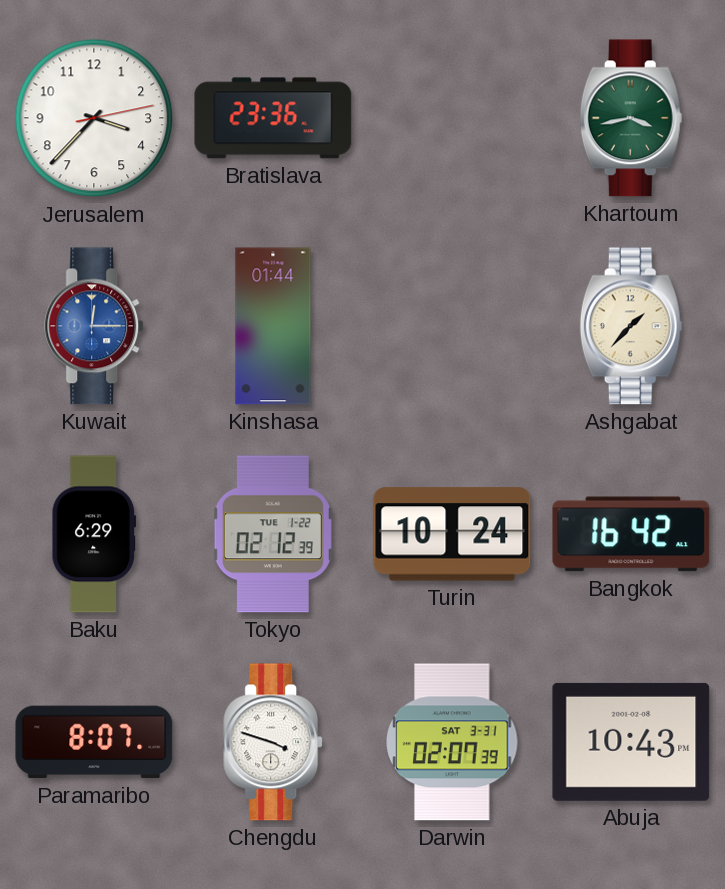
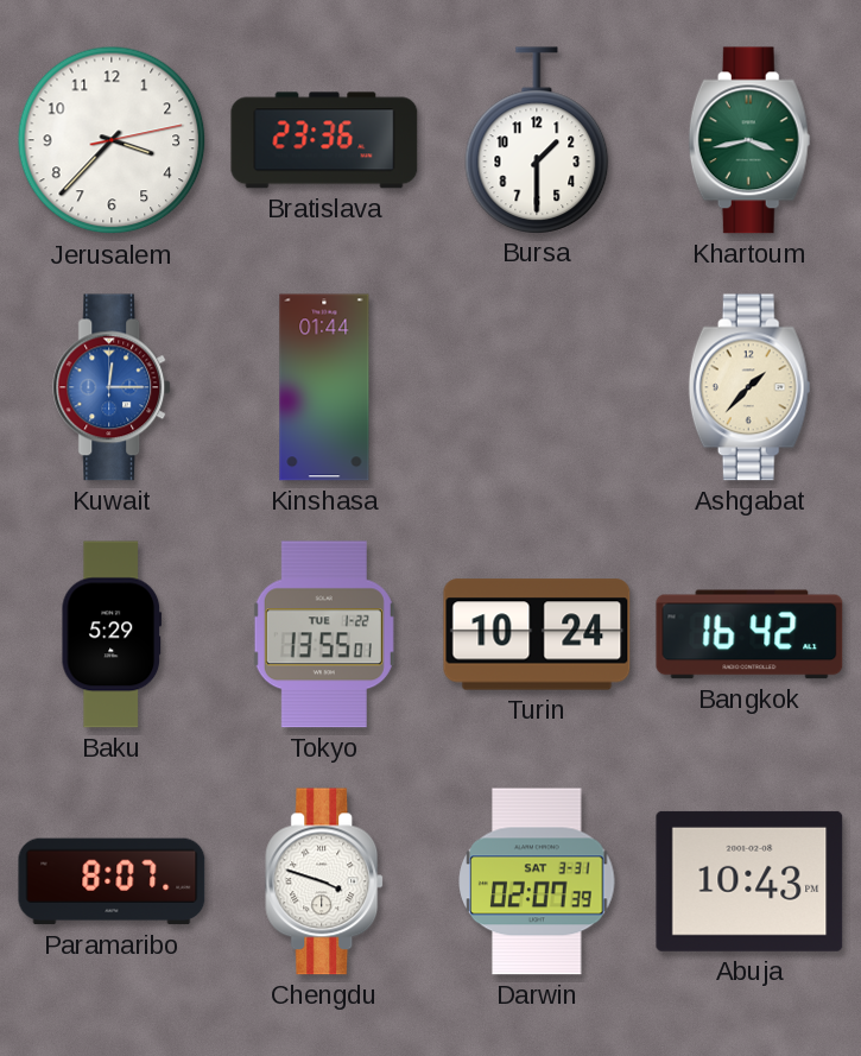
Bursa: none -> 1:30 (537, 140)
Baku: 6:29 -> 5:29 (112, 634)
Tokyo: 02:12 -> 13:55 (324, 634)
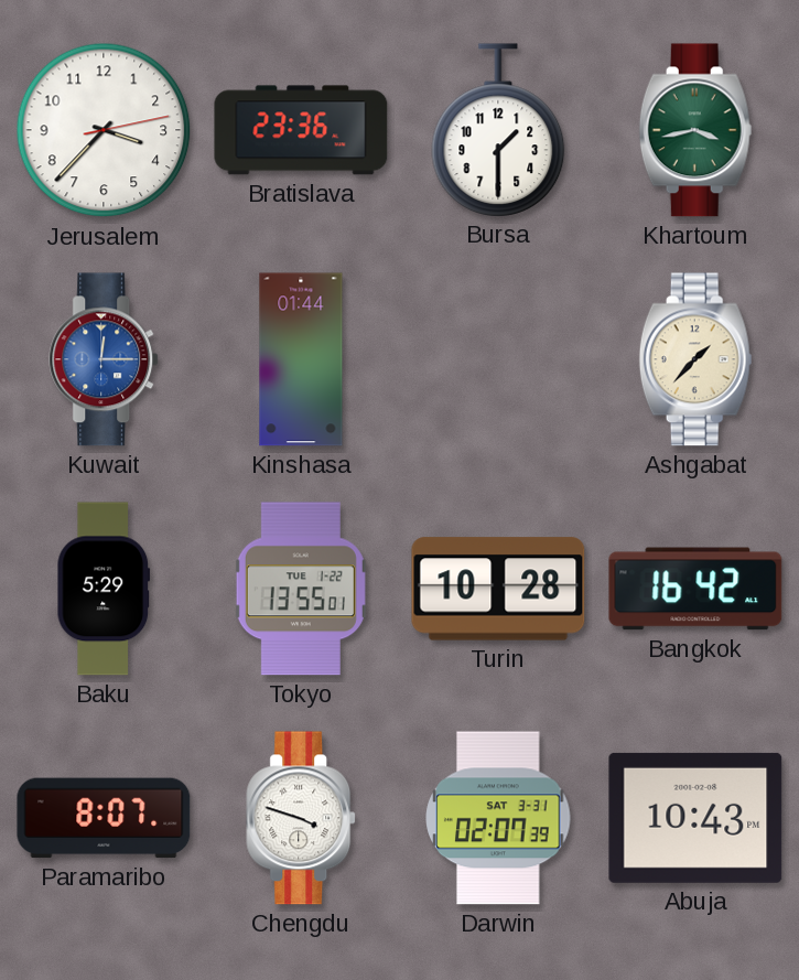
Turin: 10:24 -> 10:28 (498, 589)
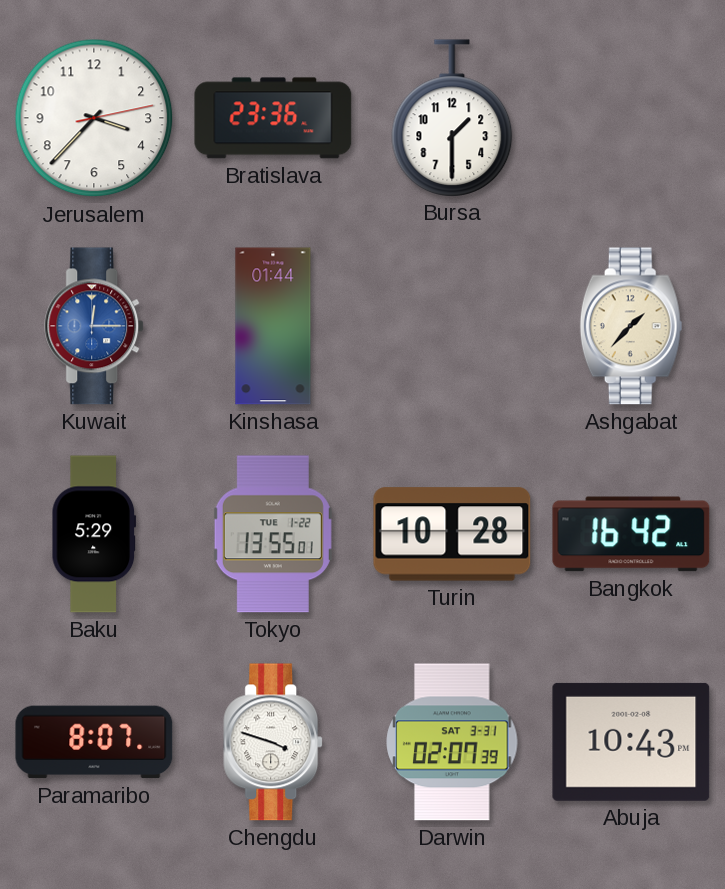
Khartoum: 3:43 -> none (695, 130)
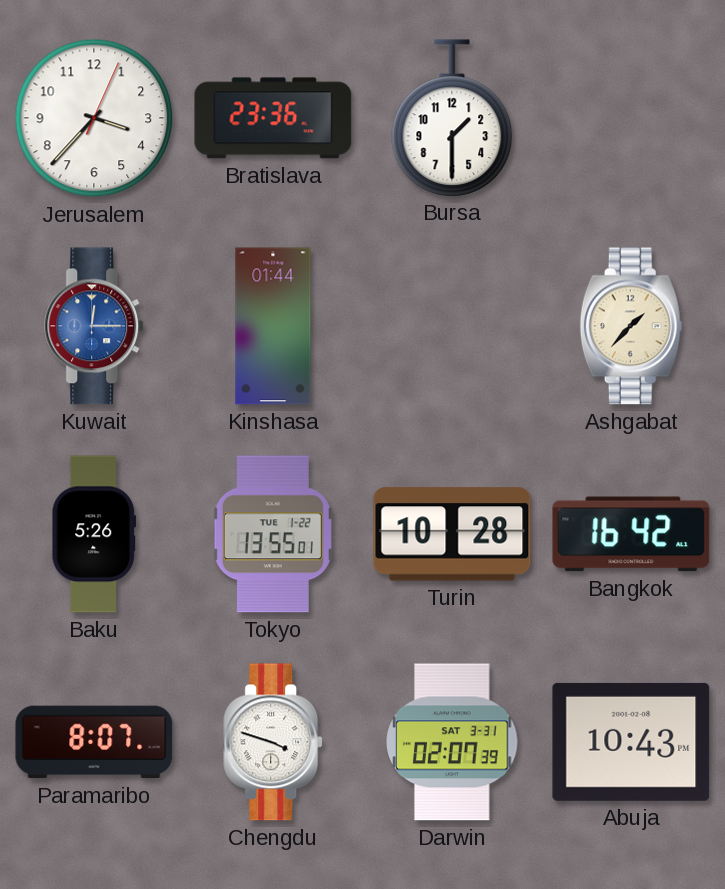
Jerusalem: 3:37:13 -> 3:37:04 (94, 118)
Baku: 5:29 -> 5:26 (94, 534)
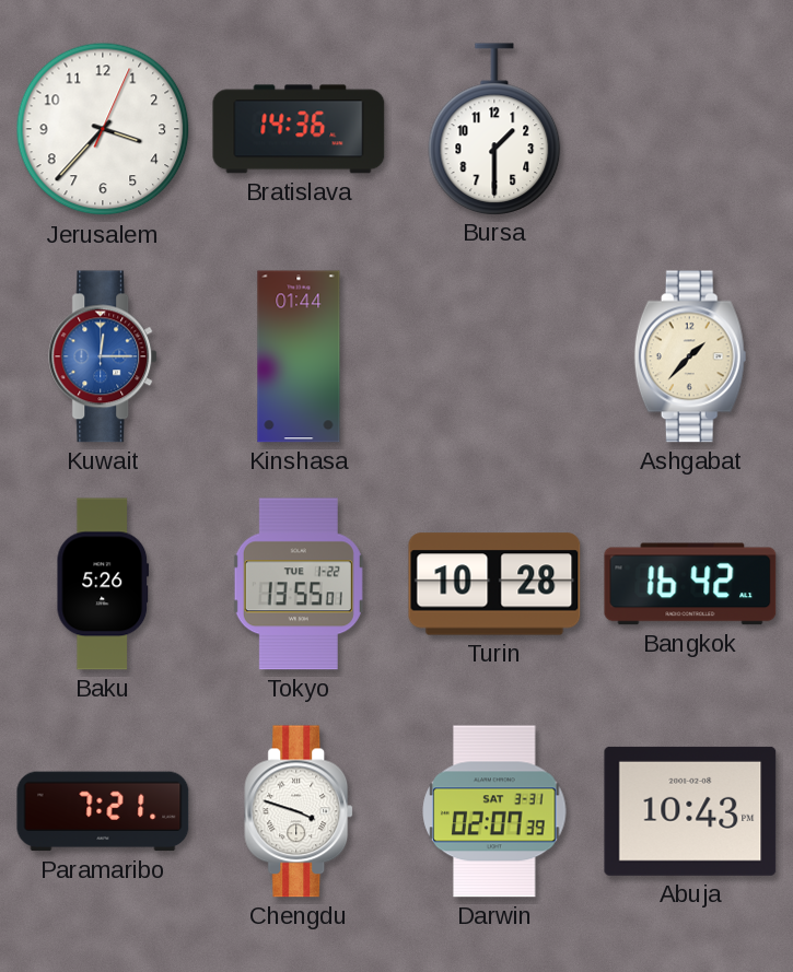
Bratislava: 23:36 -> 14:36 (299, 129)
Paramaribo: 8:07 -> 7:21 (103, 811)
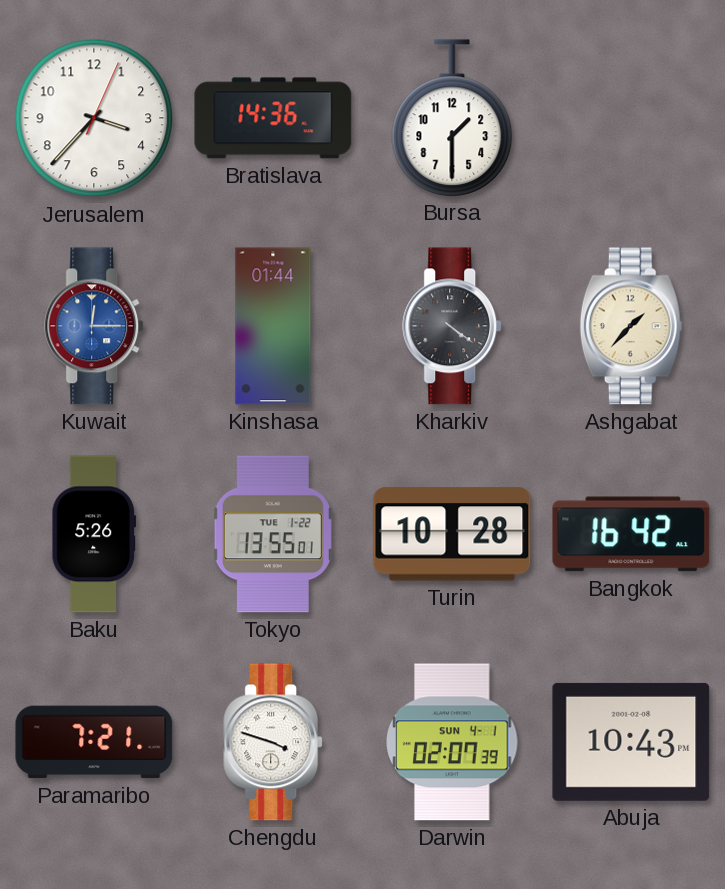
Kharkiv: none -> 4:21 (453, 326)
Darwin date: SAT 3-31 -> SUN 4-1 (452, 742)
